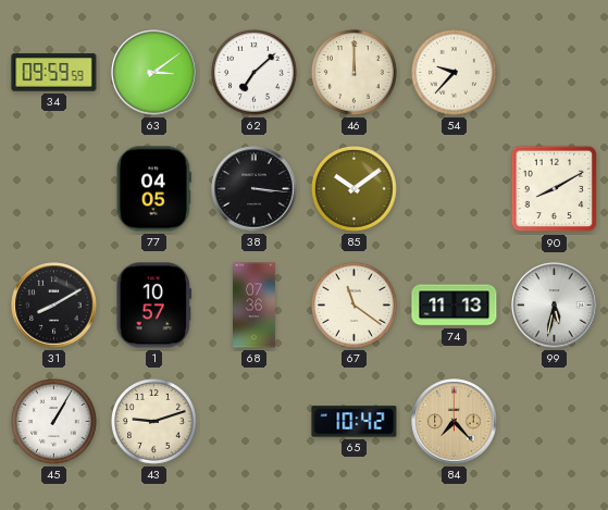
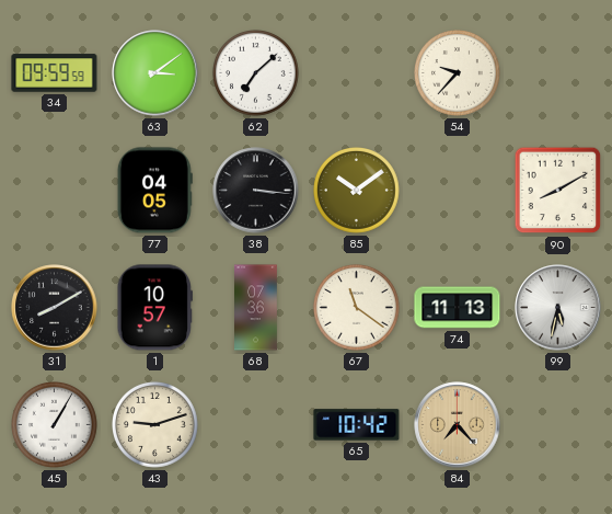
46: 12:00 -> none (355, 73)
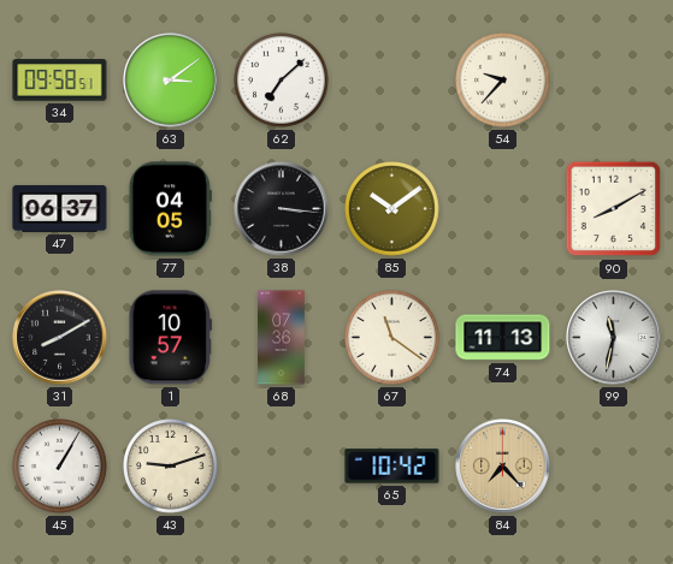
34: 09:59 -> 09:58 (60, 81)
47: none -> 06:37 (60, 208)
99: 5:32 -> 11:32 (614, 338)
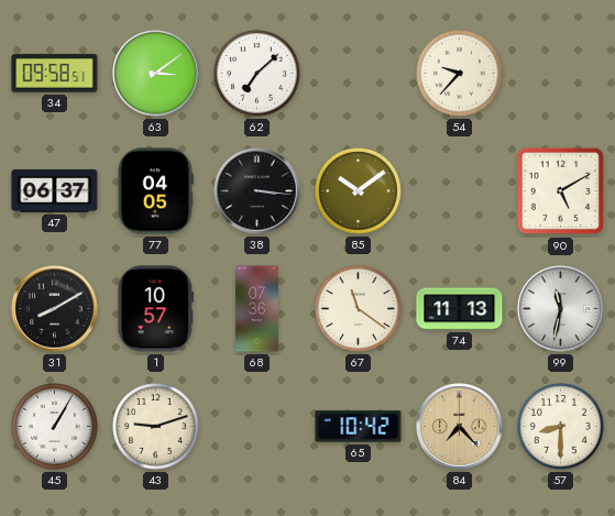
90: 8:10 -> 5:10 (561, 191)
57: none -> 8:30 (561, 427)
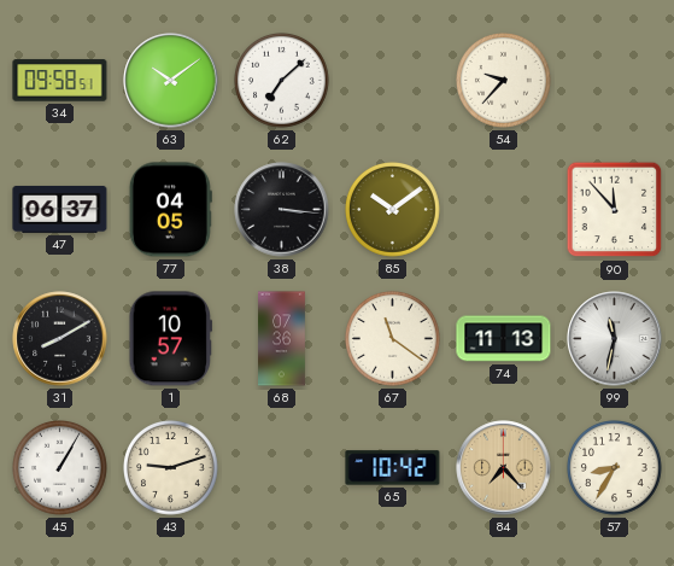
63: 3:09 -> 10:09 (171, 81)
90: 5:10 -> 11:53 (615, 210)
57: 8:30 -> 8:35 (615, 468)
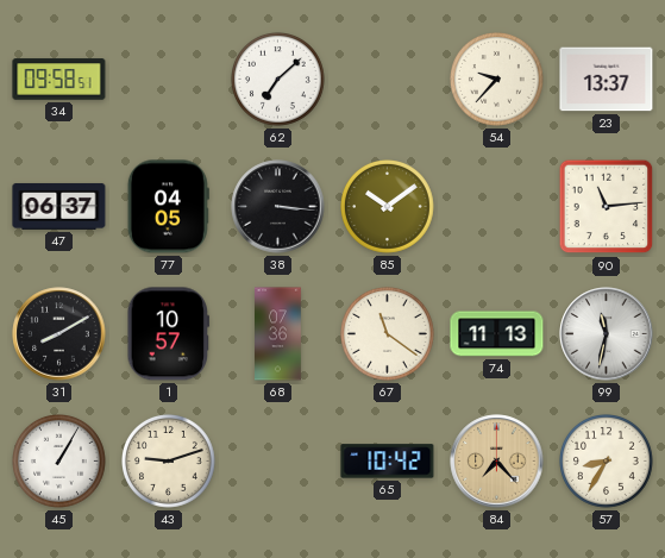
63: 10:09 -> none (171, 81)
23: none -> 13:37 (607, 80)
90: 11:53 -> 11:14 (607, 207)
